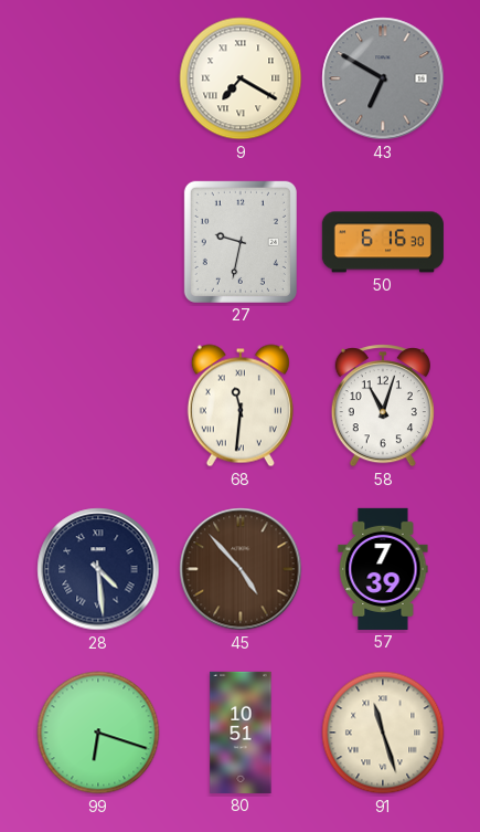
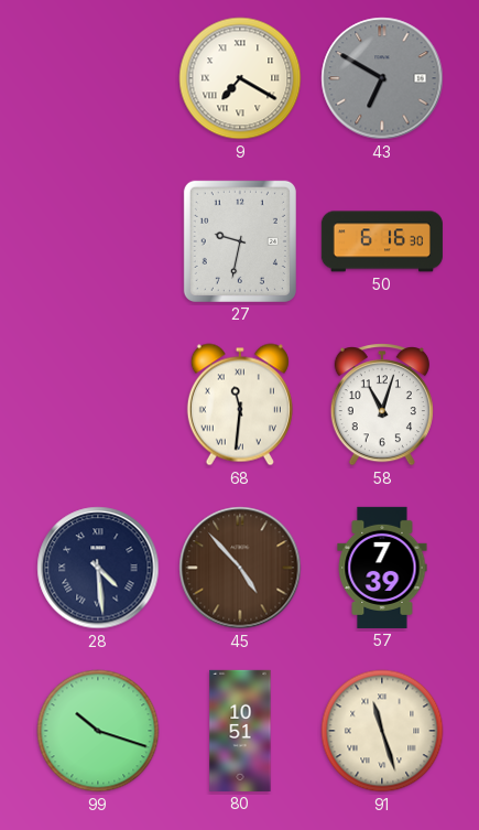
99: 6:18 -> 10:18 (98, 731)
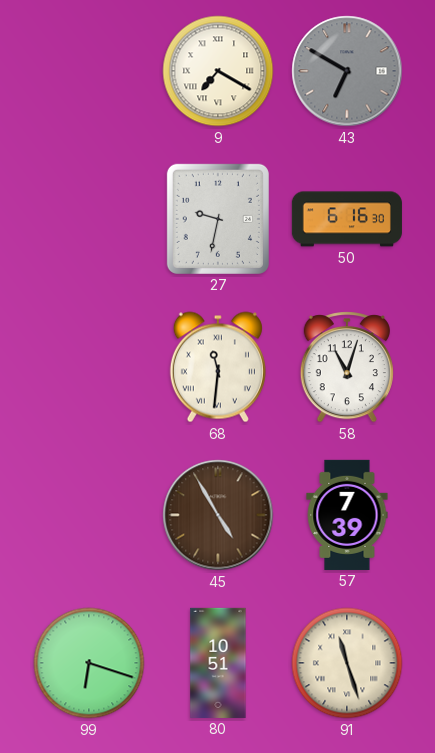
28: 4:29 -> none (98, 568)
45: 4:53 -> 4:55 (218, 515)
99: 10:18 -> 6:18 (89, 663)
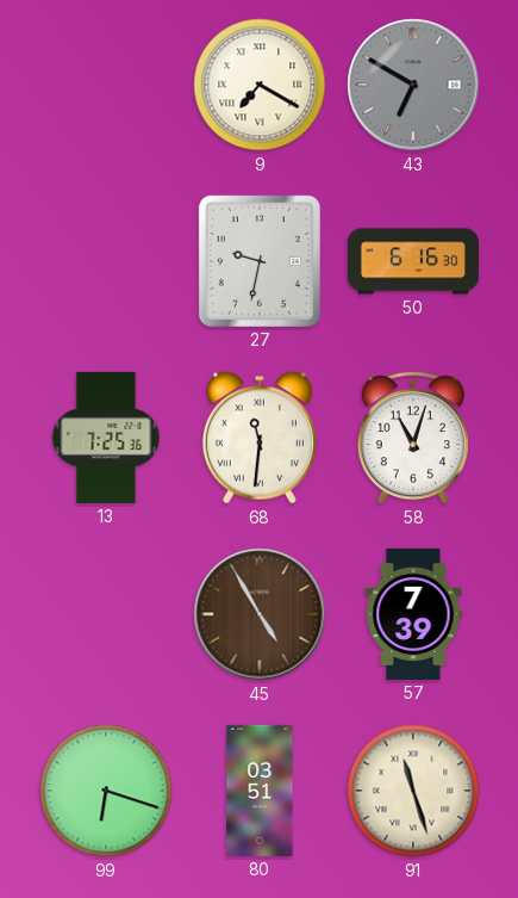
13: none -> 7:25 (106, 438)
80: 10:51 -> 03:51 (260, 791)
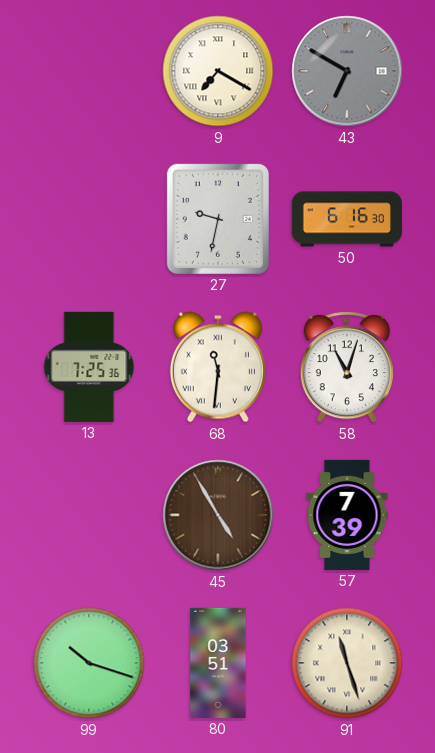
99: 6:18 -> 10:18 (89, 663)
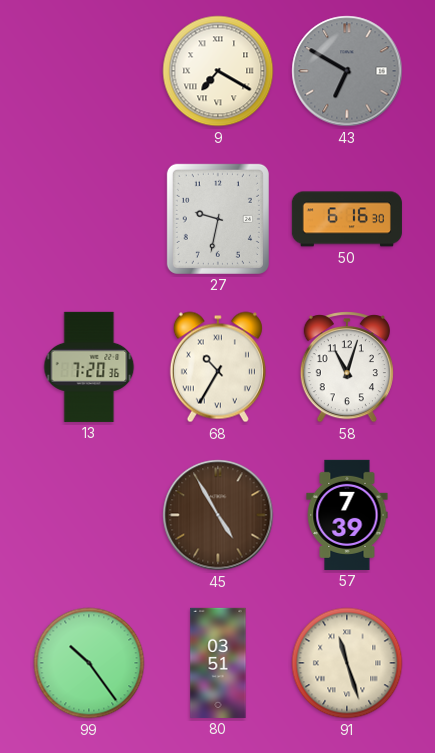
13: 7:25 -> 7:20 (89, 367)
68: 11:31 -> 10:35 (218, 367)
99: 10:18 -> 10:24 (89, 663)
